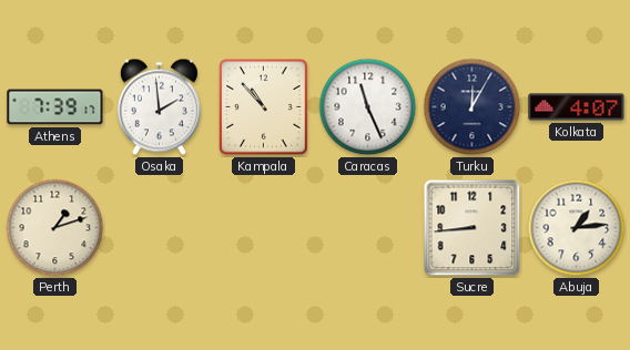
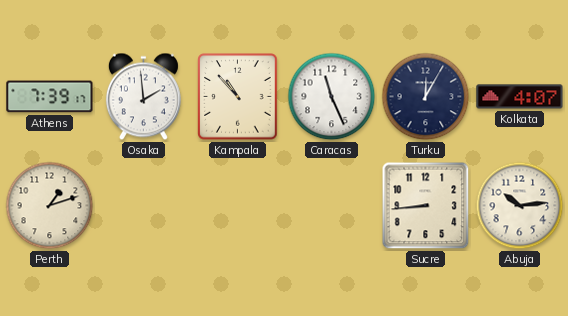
Abuja: 1:14 -> 10:14 (520, 206)
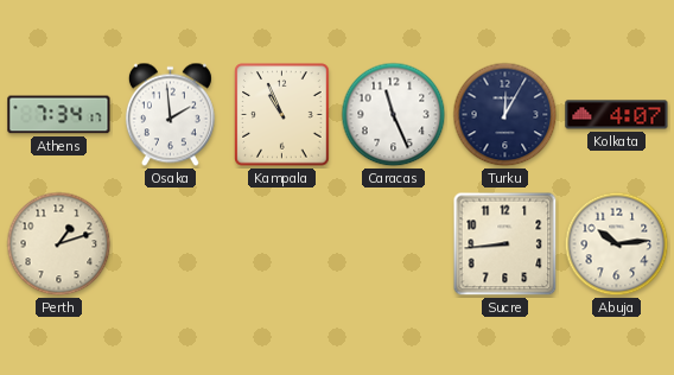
Athens: 7:39 -> 7:34 (59, 115)
Kampala: 10:53 -> 10:56 (282, 115)
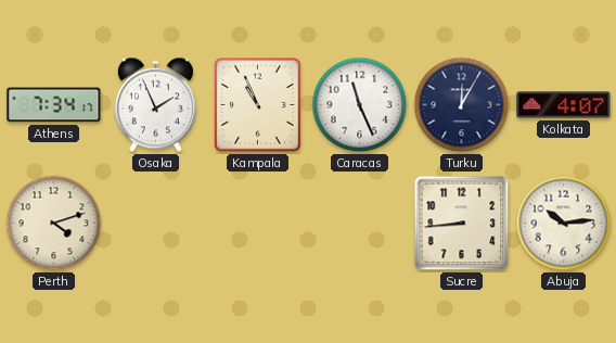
Osaka: 1:59 -> 1:56 (155, 105)
Perth: 1:12 -> 4:12 (54, 224)
